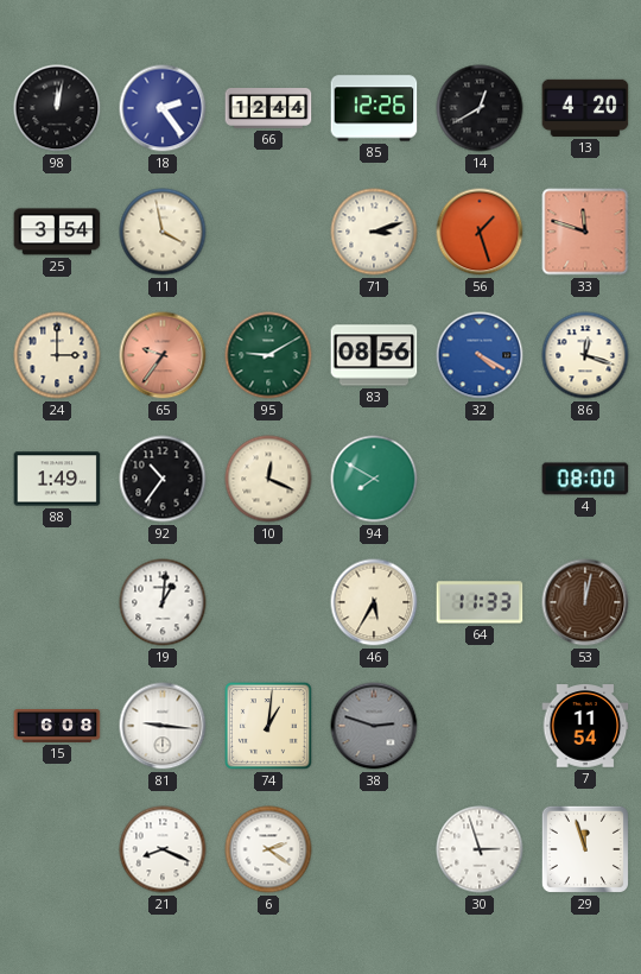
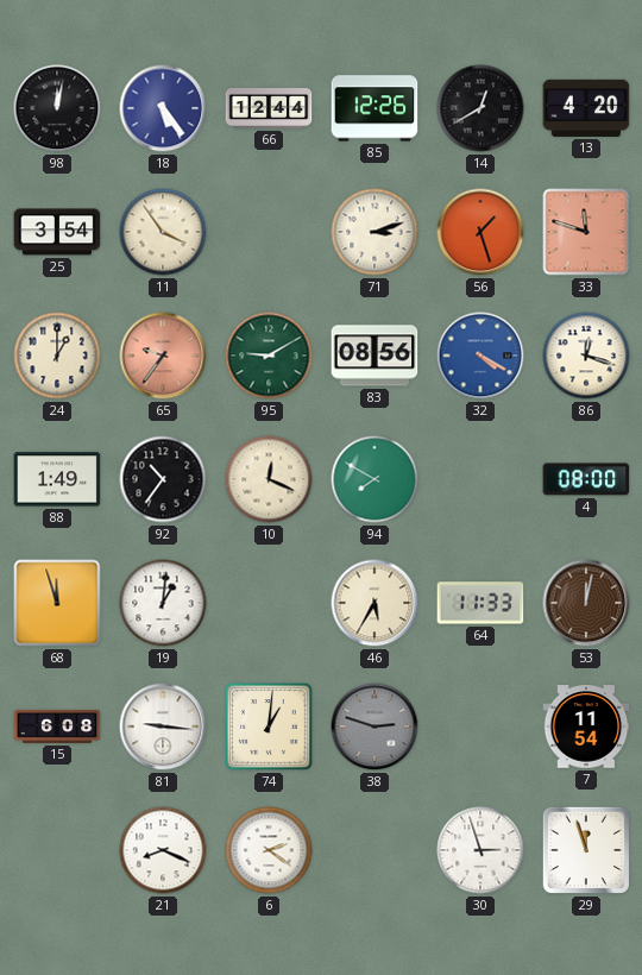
18: 2:24 -> 5:24 (163, 108)
11: 3:58 -> 3:54 (163, 232)
24: 3:00 -> 1:00 (57, 356)
68: none -> 11:57 (57, 603)
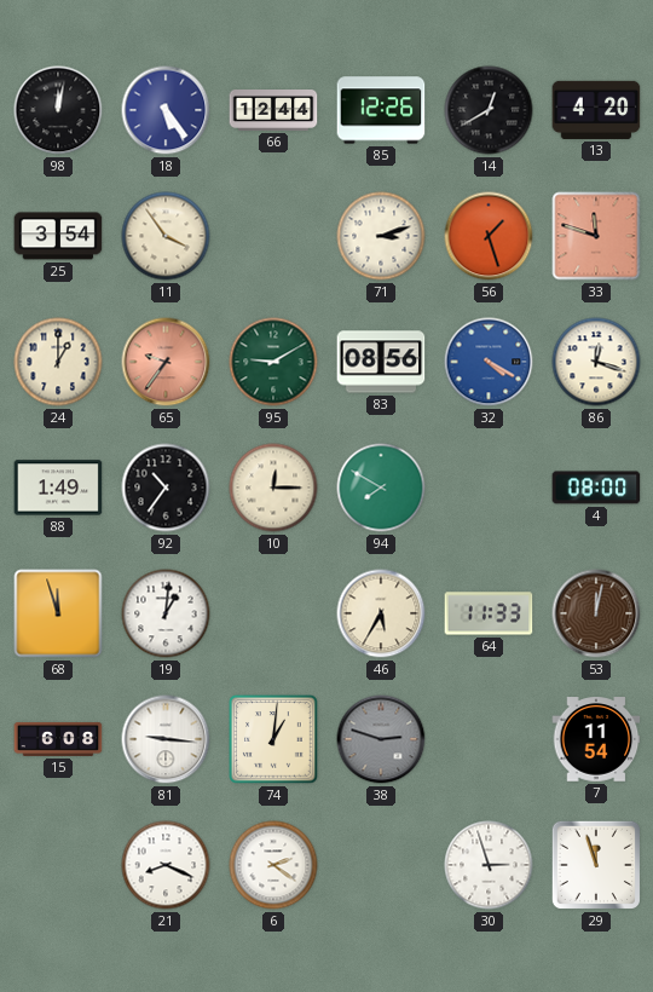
10: 12:19 -> 12:15 (273, 488)
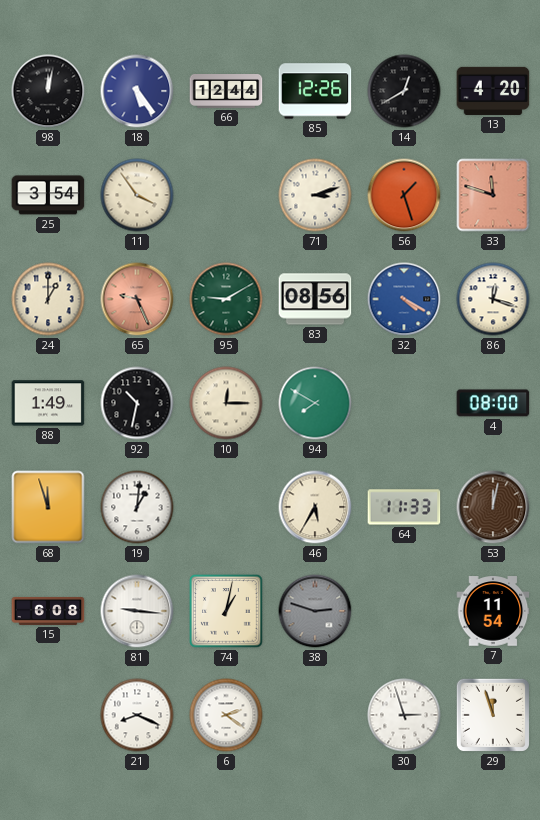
65: 9:36 -> 9:26 (137, 299)
92: 10:36 -> 10:32 (137, 403)
74: 1:01 -> 1:02 (226, 611)
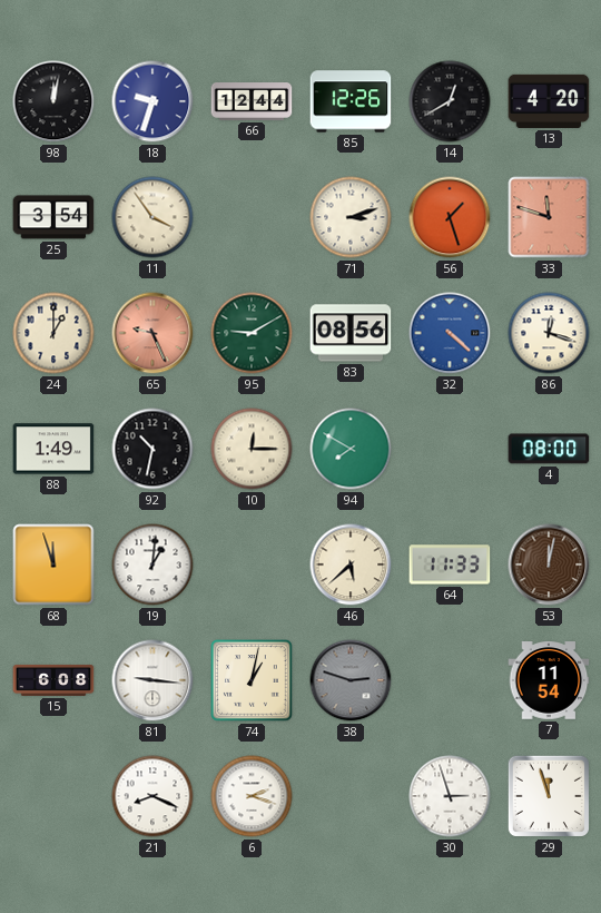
18: 5:24 -> 9:33 (152, 101)
32: 4:20 -> 4:22 (450, 333)
46: 5:35 -> 5:38 (351, 565)
6: 2:21 -> 2:18 (252, 796)
